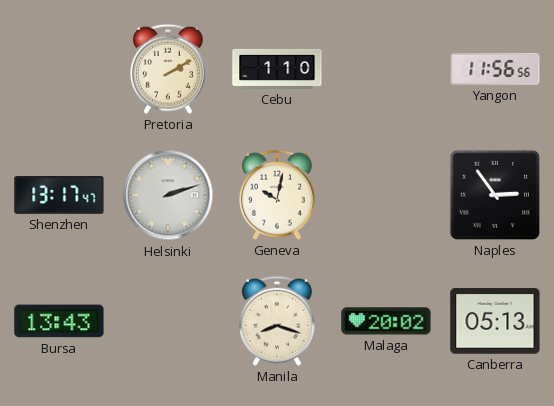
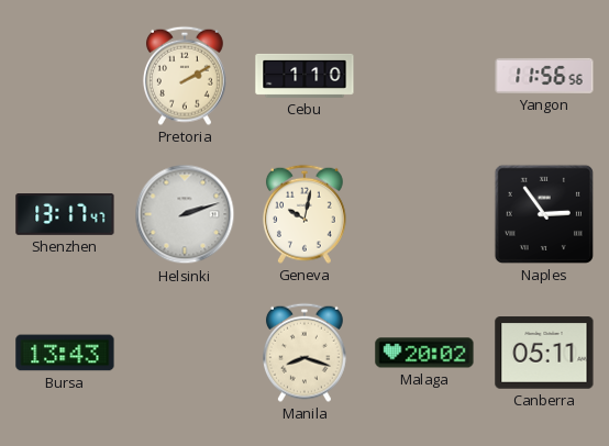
Canberra: 05:13 -> 05:11 (544, 353)
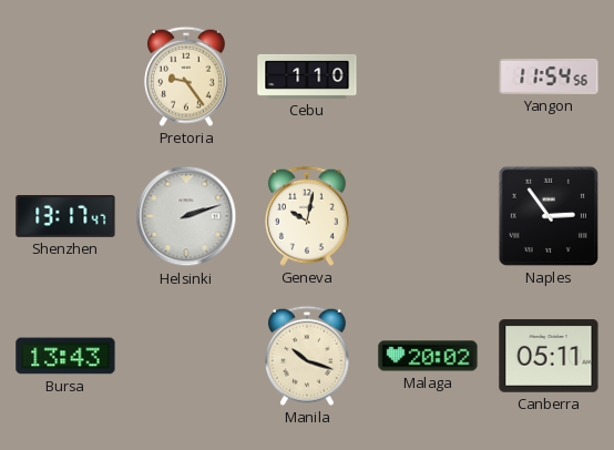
Pretoria: 2:10 -> 9:24 (186, 76)
Yangon: 11:56 -> 11:54 (549, 76)
Manila: 8:18 -> 10:18 (307, 356)
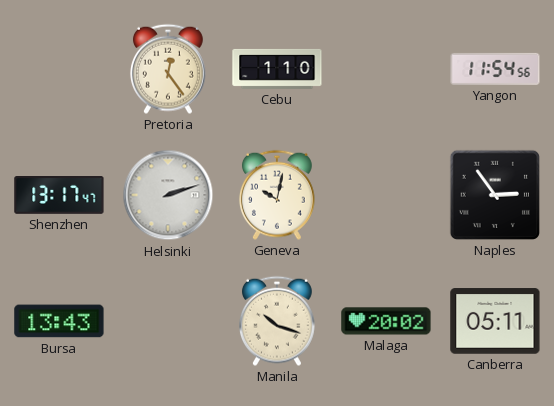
Pretoria: 9:24 -> 12:24 (168, 69)
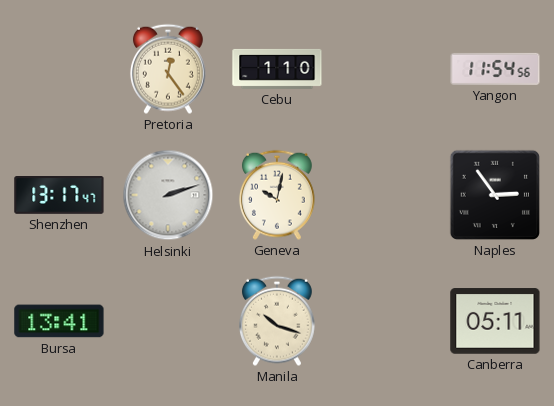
Bursa: 13:43 -> 13:41 (59, 321)
Malaga: 20:02 -> none (386, 321)
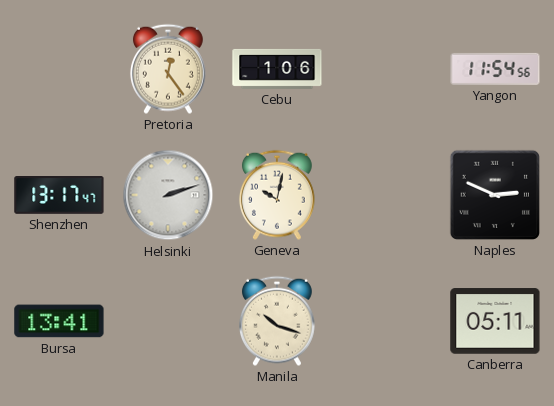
Cebu: 1:10 -> 1:06 (277, 69)
Naples: 2:54 -> 2:49 (495, 195)
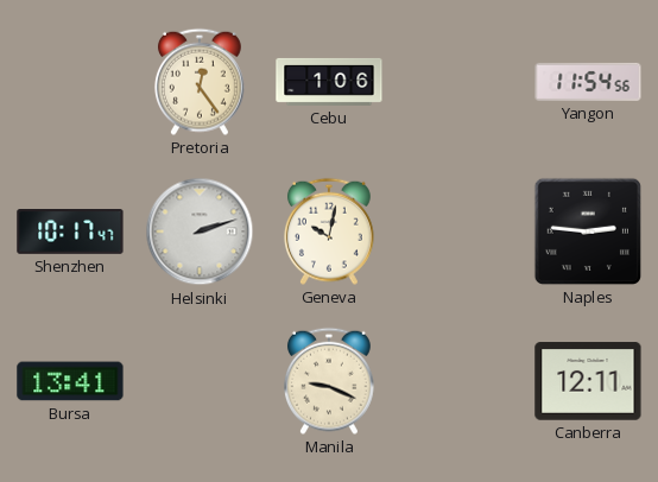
Shenzhen: 13:17 -> 10:17 (70, 233)
Naples: 2:49 -> 2:46 (588, 232)
Manila: 10:18 -> 9:19 (329, 381)
Canberra: 05:11 -> 12:11 (588, 381)
